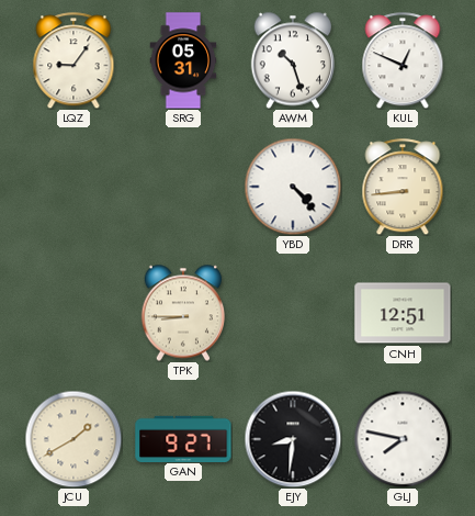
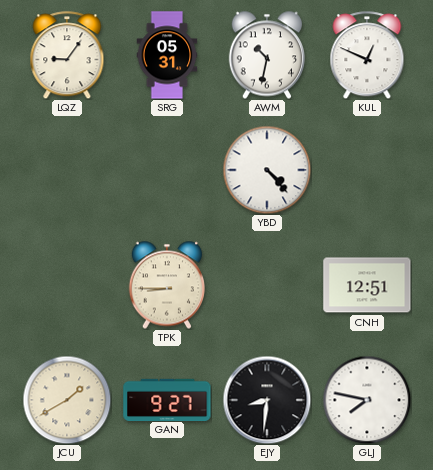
AWM: 10:27 -> 10:32 (266, 55)
DRR: 8:44 -> none (403, 187)
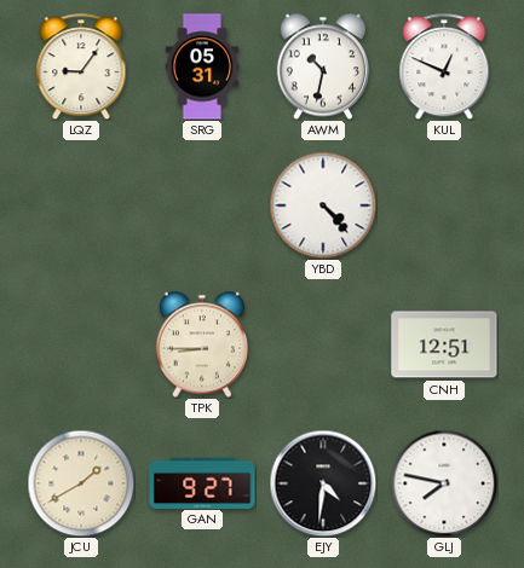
EJY: 8:31 -> 4:31 (323, 483)
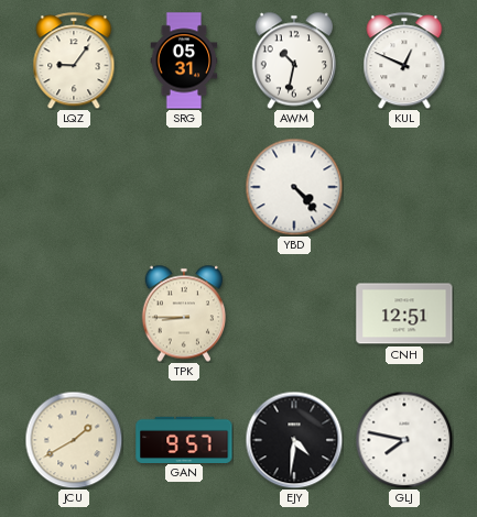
GAN: 9:27 -> 9:57 (184, 439)
